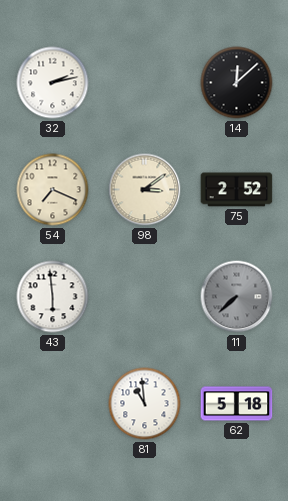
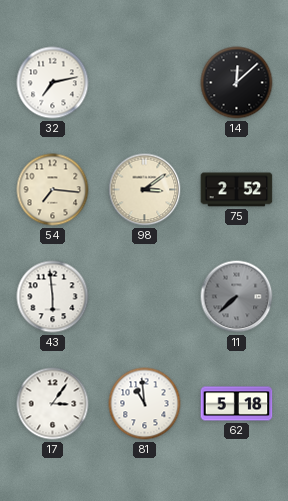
32: 2:13 -> 7:13 (53, 83)
54: 7:19 -> 7:16 (53, 190)
17: none -> 3:06 (53, 404)
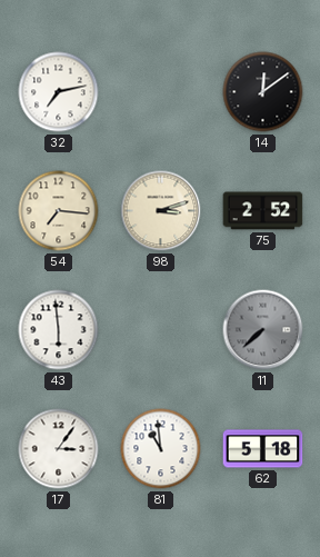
14: 12:08 -> 12:09 (263, 92)
98: 3:09 -> 3:12 (161, 211)
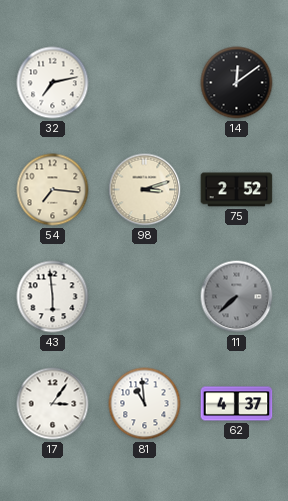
62: 5:18 -> 4:37 (237, 404)
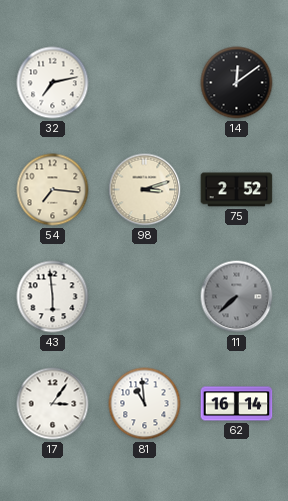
62: 4:37 -> 16:14 (237, 404)
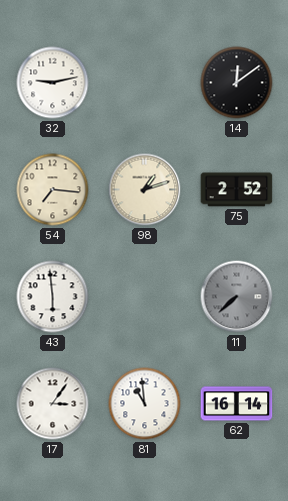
32: 7:13 -> 9:13 (53, 83)
98: 3:12 -> 1:12 (145, 190)
